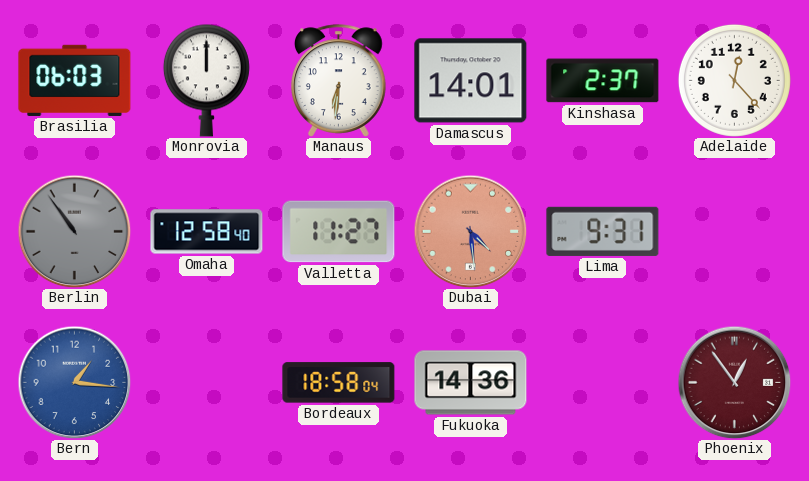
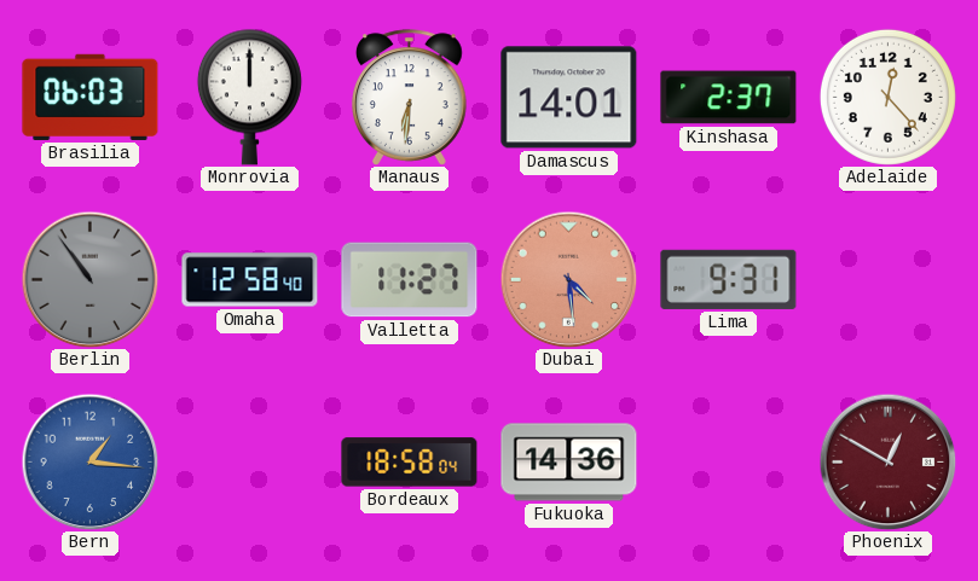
Phoenix: 12:54 -> 12:50 (887, 461)
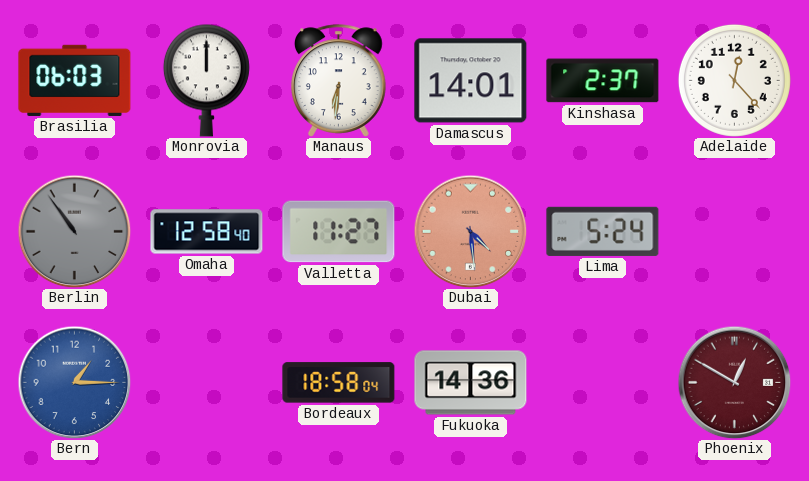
Lima: 9:31 -> 5:24 (603, 231)
Bern: 1:16 -> 1:15 (74, 382)
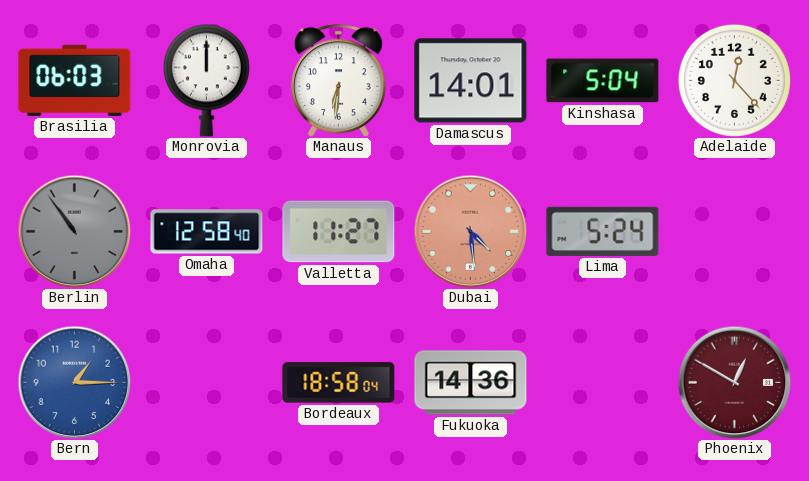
Kinshasa: 2:37 -> 5:04 (603, 81)
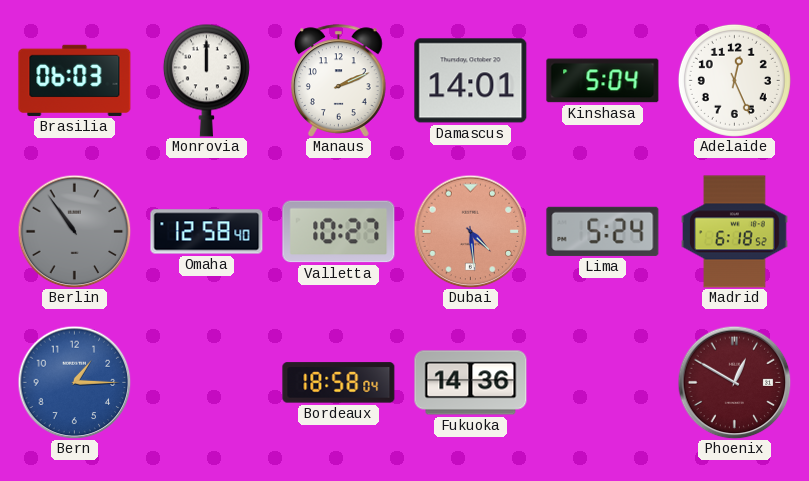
Manaus: 6:31 -> 2:11 (338, 81)
Adelaide: 12:23 -> 12:26 (734, 80)
Valletta: 11:27 -> 10:27 (339, 232)
Madrid: none -> 6:18 (735, 232)
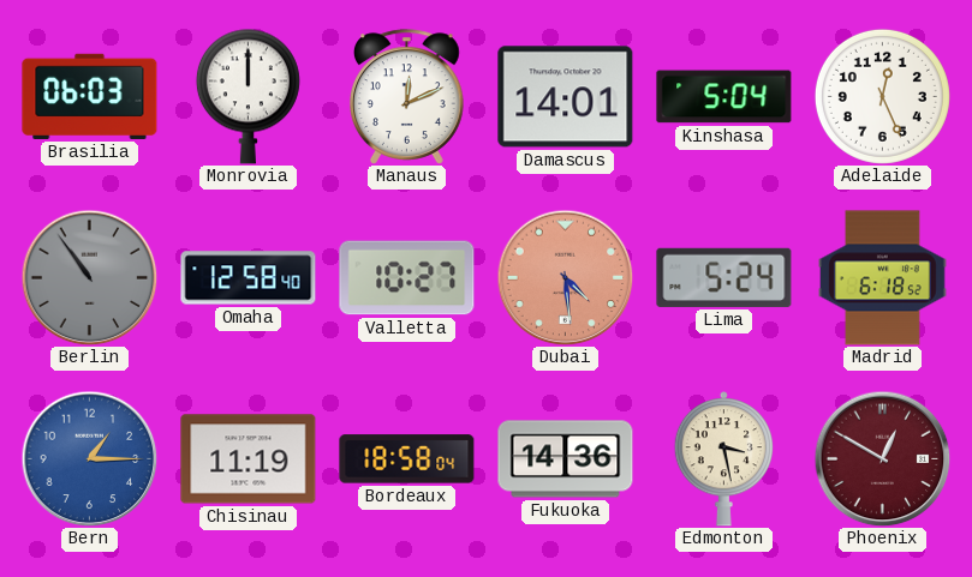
Manaus: 2:11 -> 12:11 (406, 97)
Chisinau: none -> 11:19 (249, 459)
Edmonton: none -> 3:28 (724, 459)
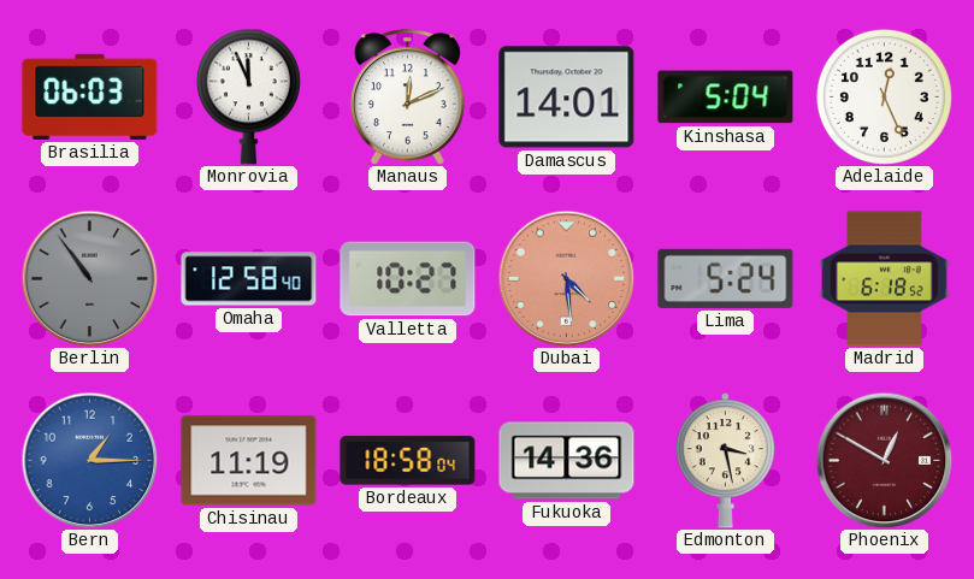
Monrovia: 12:00 -> 11:56 (248, 96)
